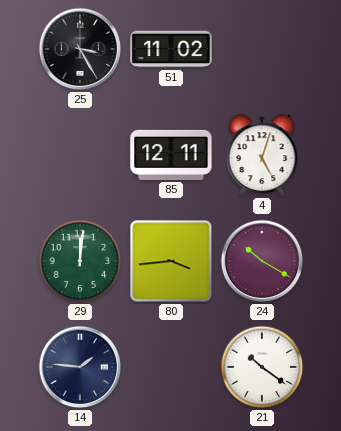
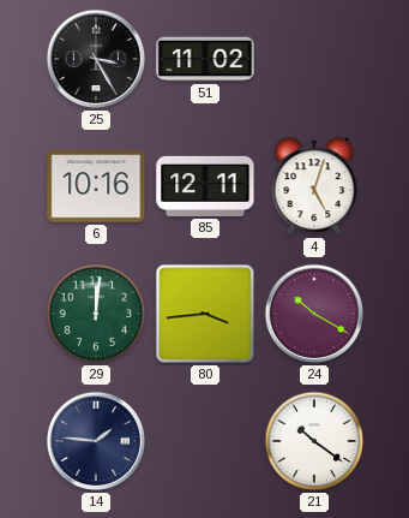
6: none -> 10:16 (96, 186)
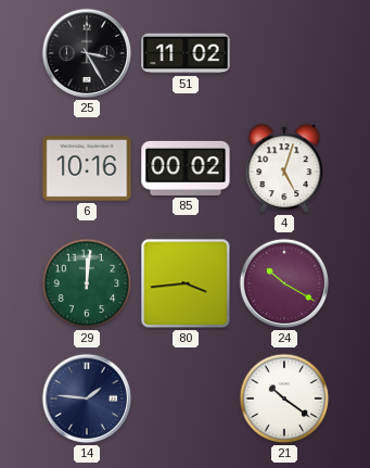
85: 12:11 -> 00:02 (186, 168)
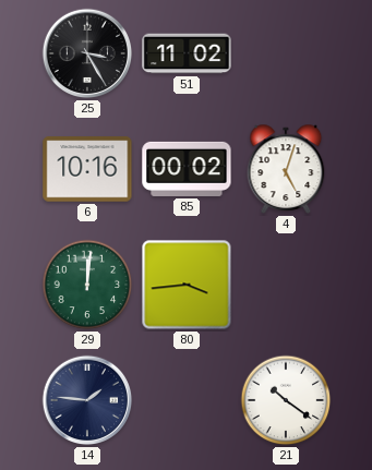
24: 10:20 -> none (284, 283)
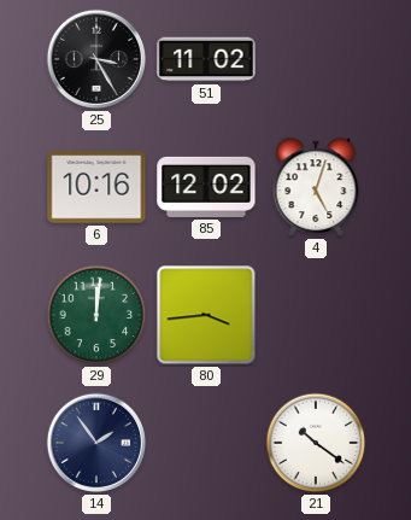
85: 00:02 -> 12:02 (206, 187)
14: 1:46 -> 1:54 (96, 443)
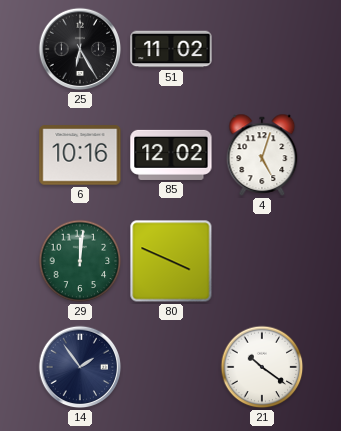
25: 3:25 -> 6:25 (80, 49)
80: 3:44 -> 3:49 (171, 261)
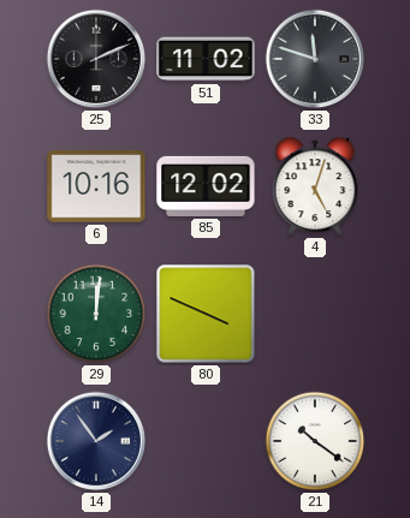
25: 6:25 -> 2:11 (96, 59)
33: none -> 11:48 (315, 59)
